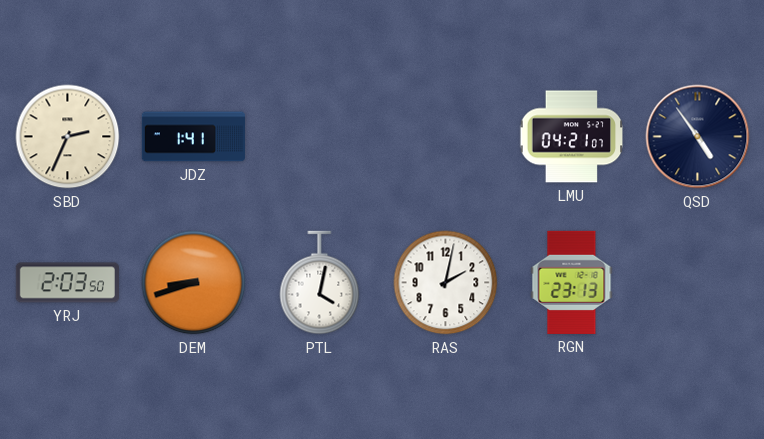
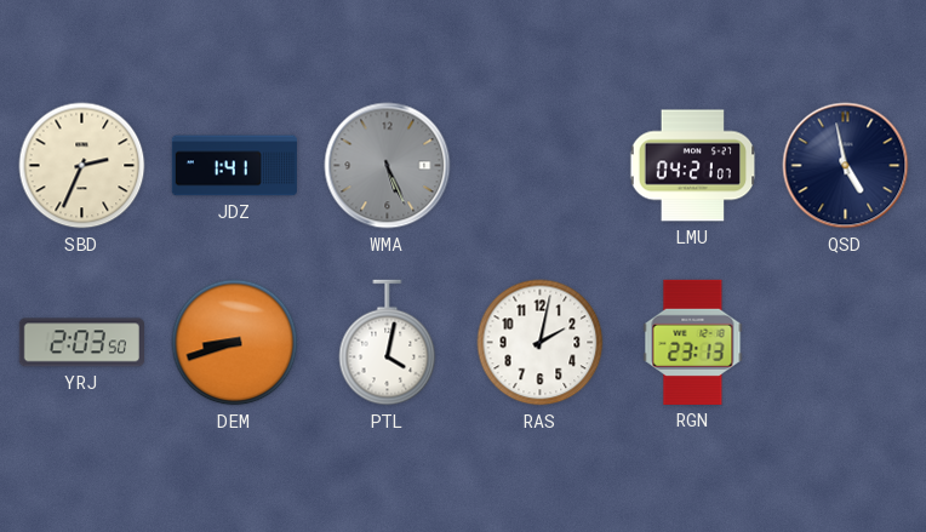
WMA: none -> 5:26 (388, 166)
QSD: 4:54 -> 4:58 (846, 166)
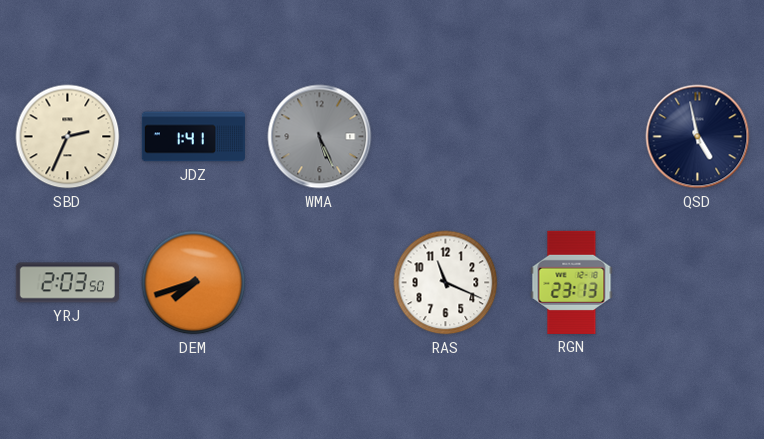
LMU: 04:21 -> none (693, 166)
DEM: 8:42 -> 7:42 (194, 283)
PTL: 4:02 -> none (388, 343)
RAS: 2:02 -> 11:19 (446, 283)
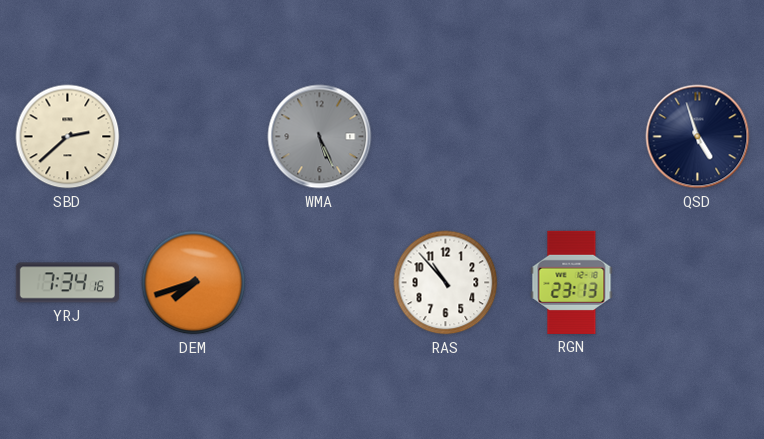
SBD: 2:34 -> 2:38 (68, 137)
JDZ: 1:41 -> none (193, 137)
QSD: 4:58 -> 4:57 (698, 137)
YRJ: 2:03 -> 7:34 (67, 283)
RAS: 11:19 -> 10:53 (446, 283)
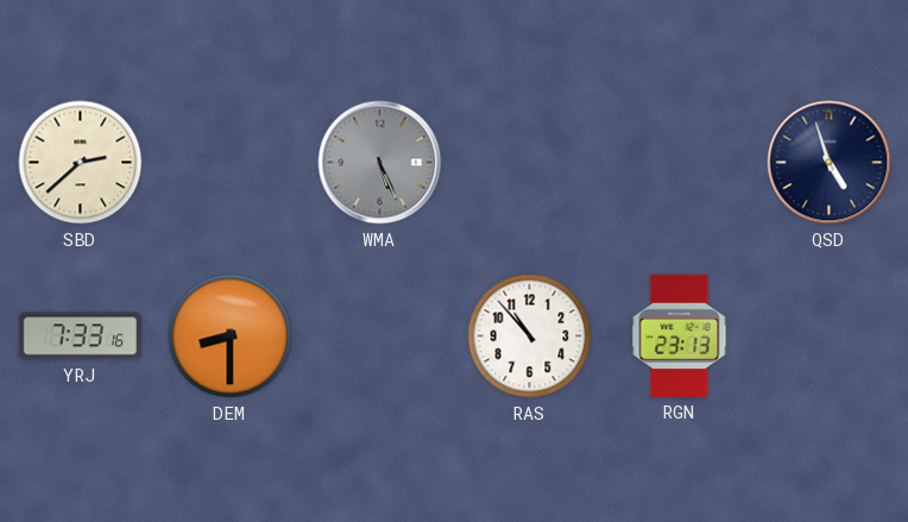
YRJ: 7:34 -> 7:33 (80, 337)
DEM: 7:42 -> 8:30 (231, 337)
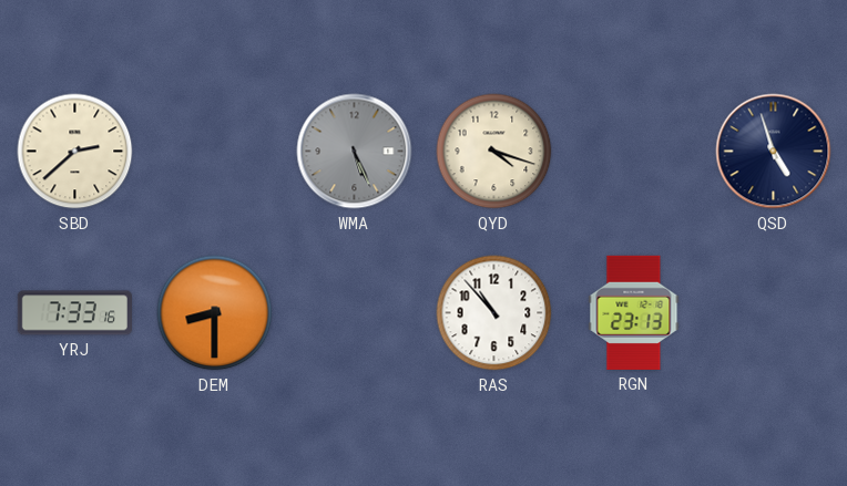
QYD: none -> 4:18 (494, 152)
